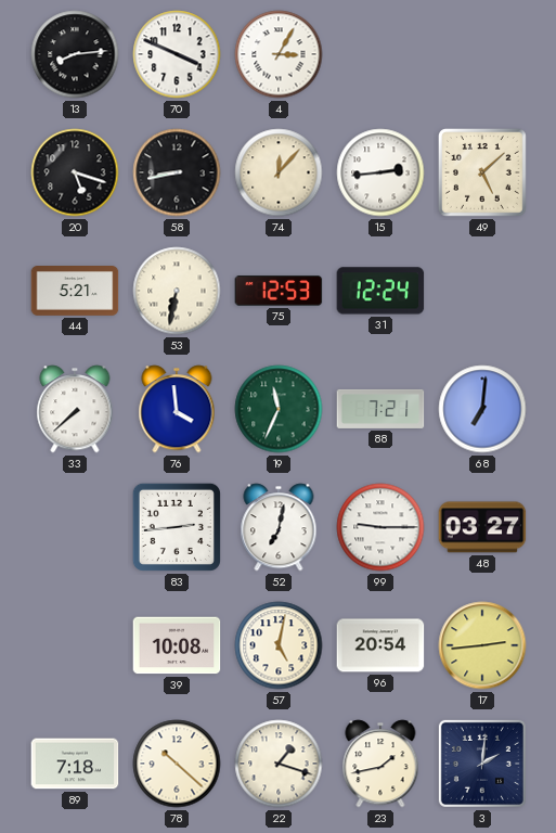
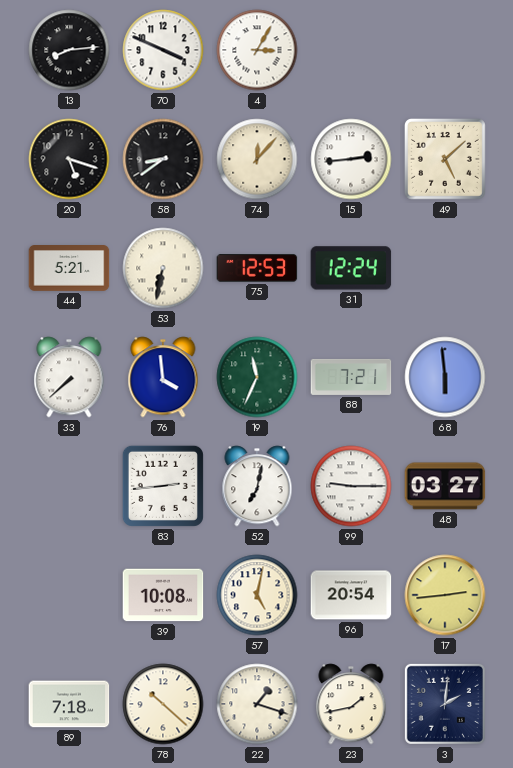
58: 8:43 -> 8:39 (163, 159)
68: 7:01 -> 5:59 (445, 377)
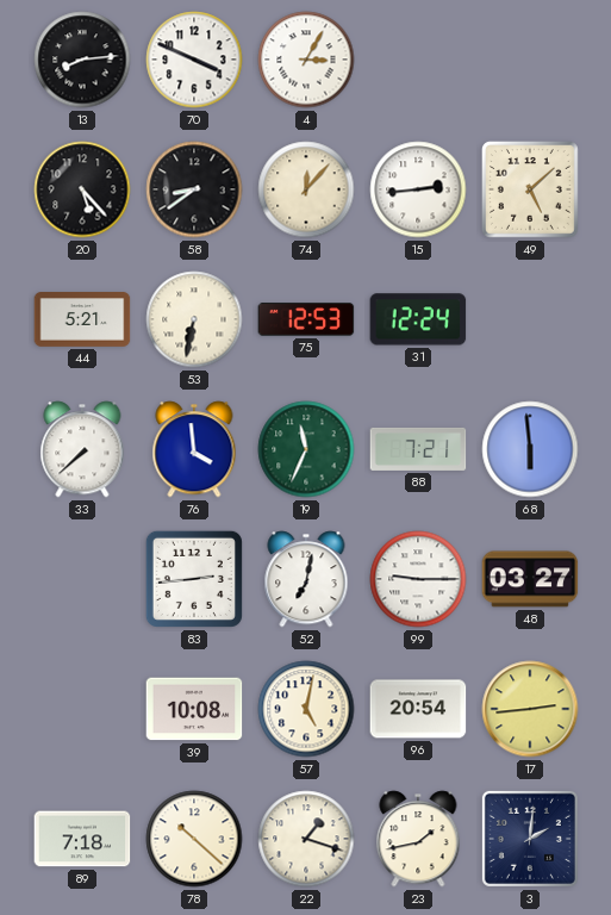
20: 5:18 -> 5:23 (82, 189)
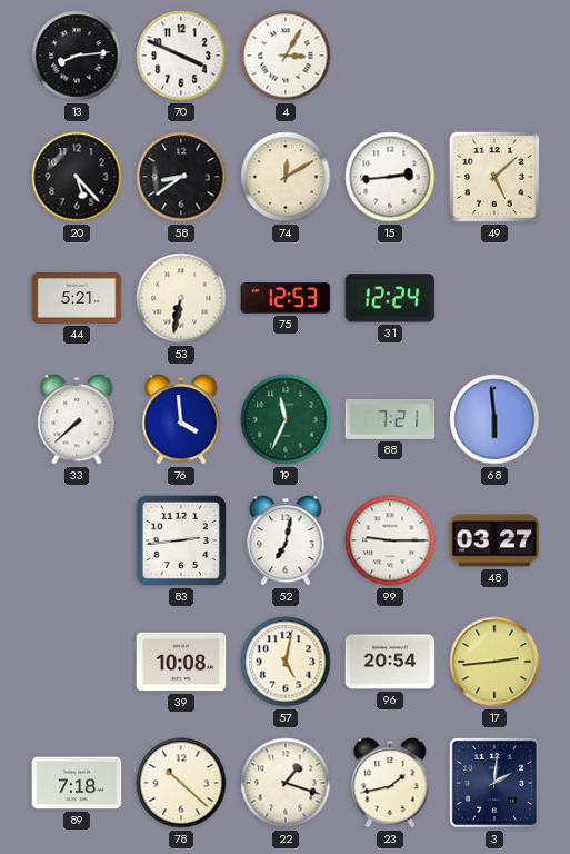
74: 12:07 -> 12:10 (286, 177)
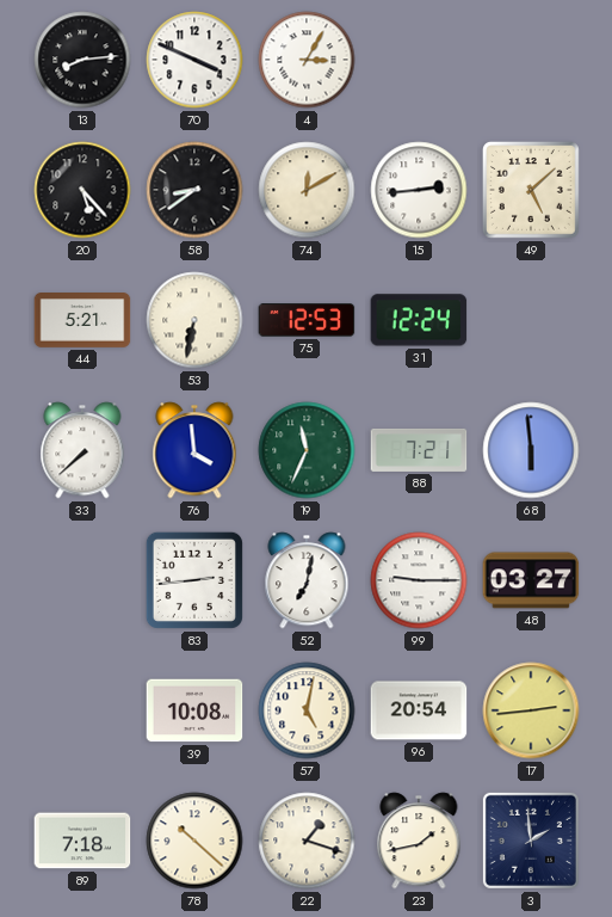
3: 2:01 -> 1:59 (531, 841)
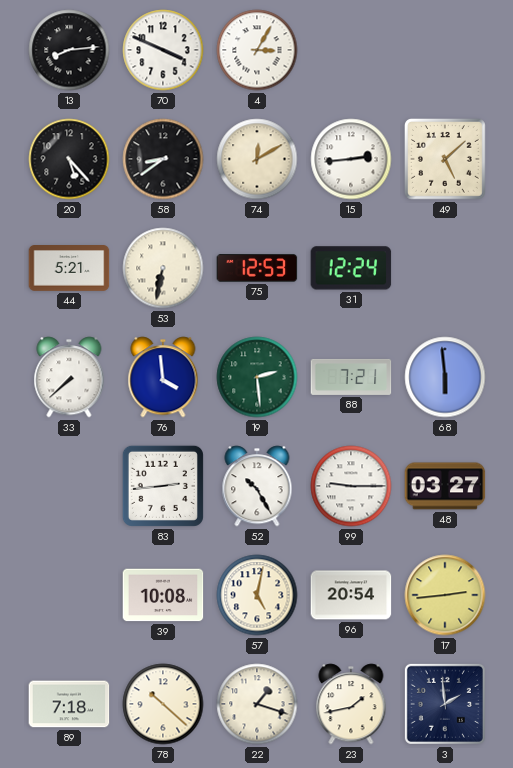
19: 11:34 -> 2:29 (257, 377)
52: 7:02 -> 10:25 (257, 486)
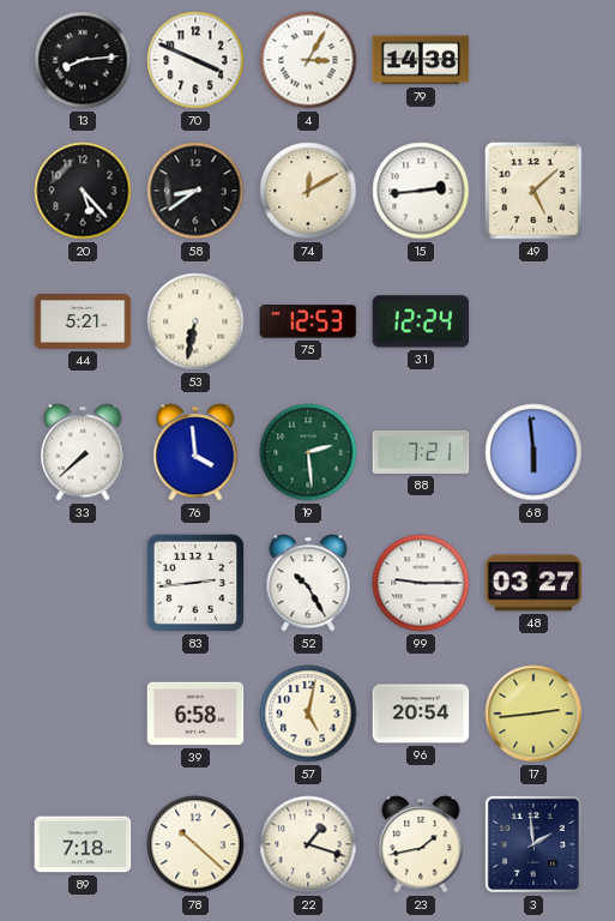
79: none -> 14:38 (421, 60)
39: 10:08 -> 6:58 (195, 714)
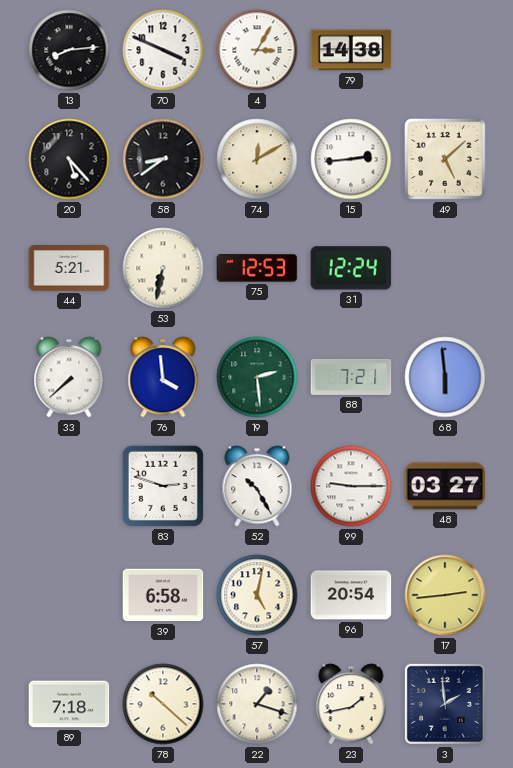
83: 2:44 -> 2:48 (163, 486)
